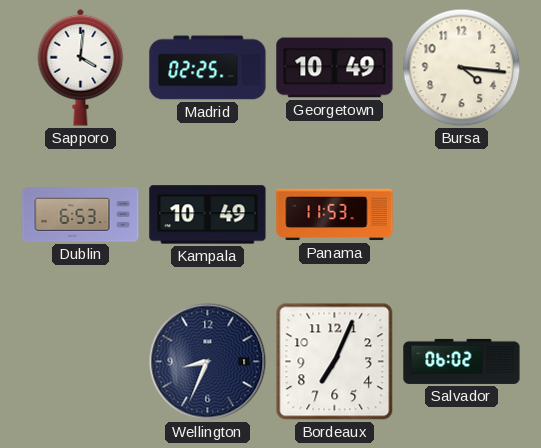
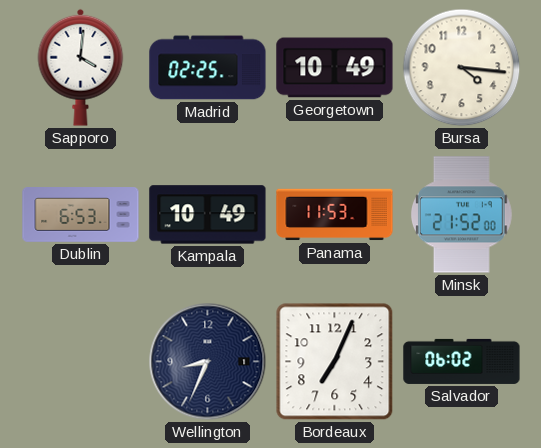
Minsk: none -> 21:52 (461, 215)
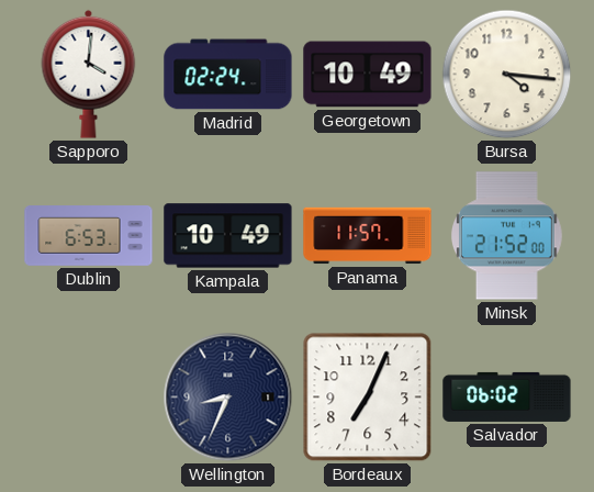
Madrid: 02:25 -> 02:24 (228, 75)
Panama: 11:53 -> 11:57 (368, 236)
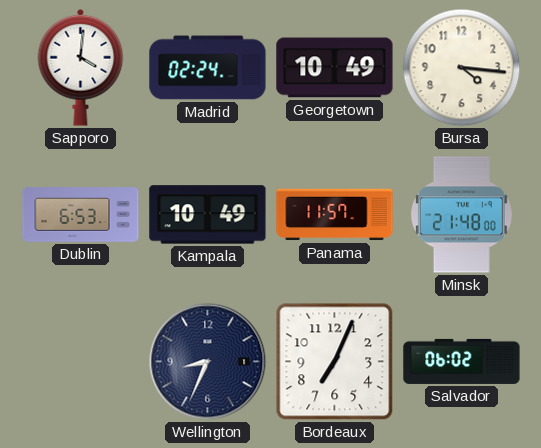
Minsk: 21:52 -> 21:48 (461, 215)
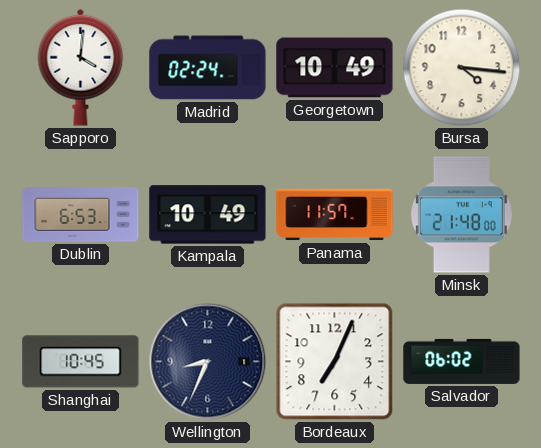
Shanghai: none -> 10:45 (81, 362)
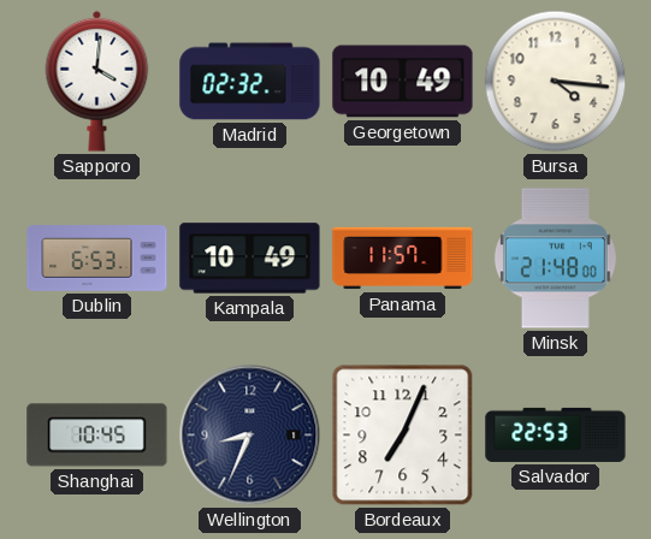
Madrid: 02:24 -> 02:32 (250, 82)
Salvador: 06:02 -> 22:53 (556, 434)
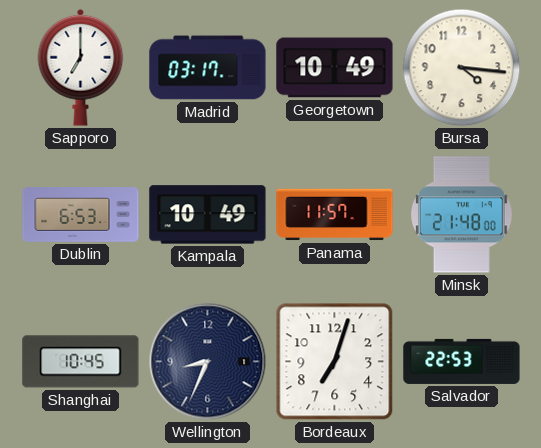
Sapporo: 4:01 -> 7:00 (81, 67)
Madrid: 02:32 -> 03:17 (208, 68)
Bordeaux: 7:04 -> 7:03 (335, 362)
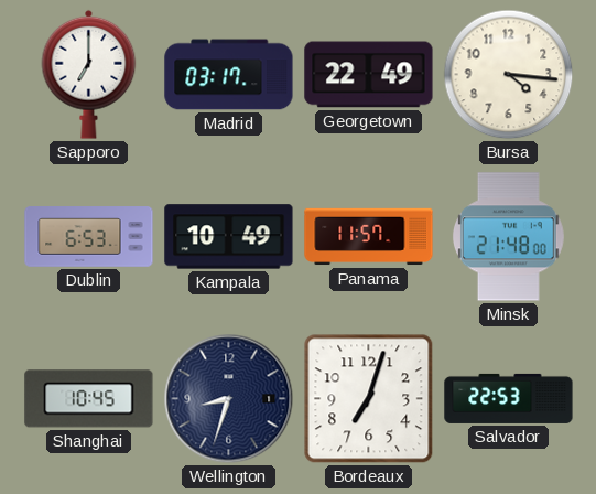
Georgetown: 10:49 -> 22:49 (369, 75)
Wellington: 8:34 -> 8:33 (229, 399)
